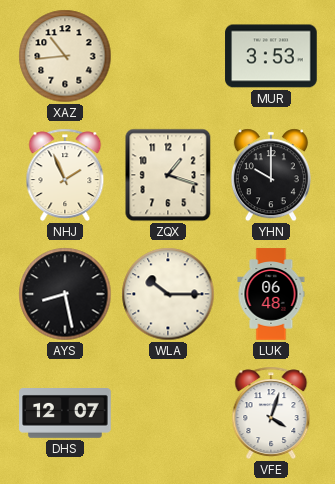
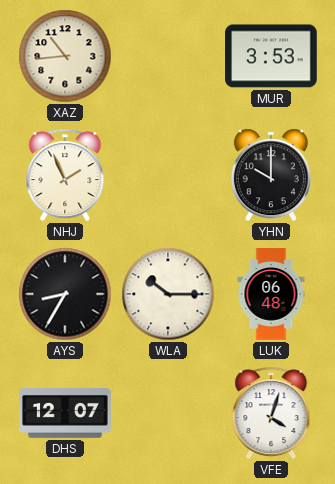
ZQX: 1:18 -> none (168, 175)
AYS: 8:28 -> 8:35 (65, 294)
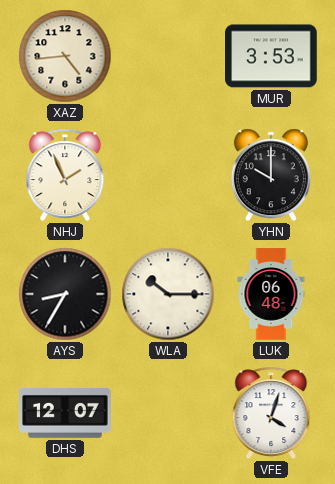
XAZ: 10:44 -> 4:44 (65, 56)
